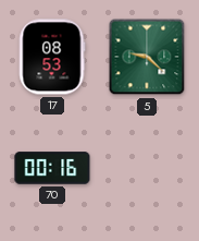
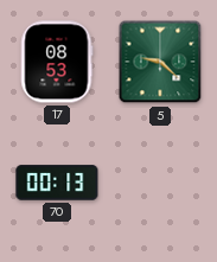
70: 00:16 -> 00:13 (57, 183)
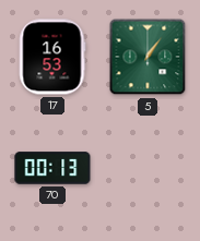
17: 08:53 -> 16:53 (52, 57)
5: 9:22 -> 1:06 (148, 57)
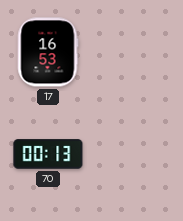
5: 1:06 -> none (148, 57)
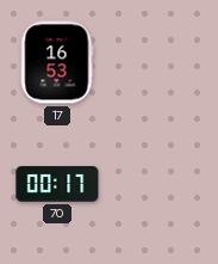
70: 00:13 -> 00:17 (57, 184)
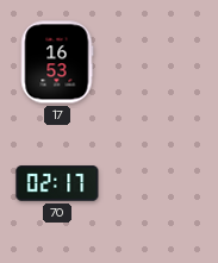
70: 00:17 -> 02:17 (57, 183)
